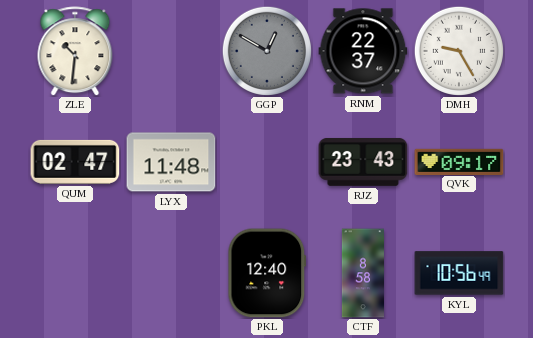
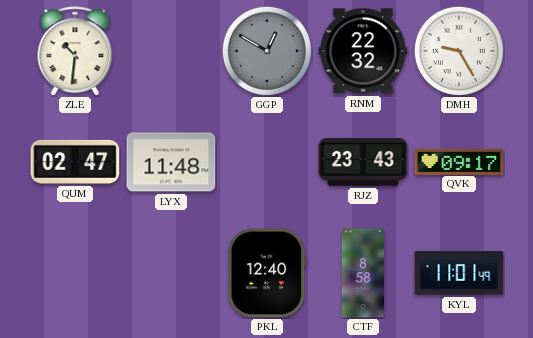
RNM: 22:37 -> 22:32 (363, 51)
KYL: 10:56 -> 11:01 (459, 273)
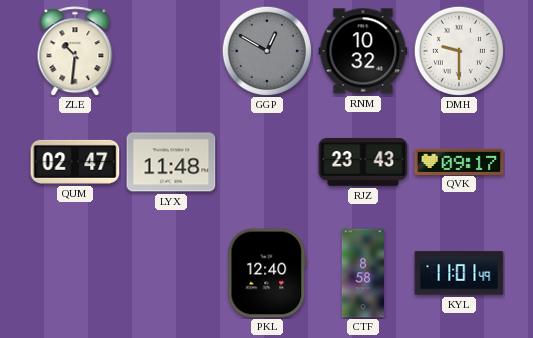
RNM: 22:32 -> 10:32 (363, 51)
DMH: 9:25 -> 9:30 (459, 51)
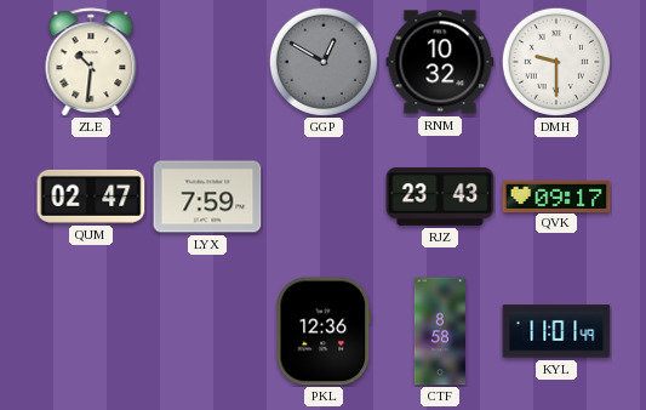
LYX: 11:48 -> 7:59 (207, 197)
PKL: 12:40 -> 12:36 (324, 331)
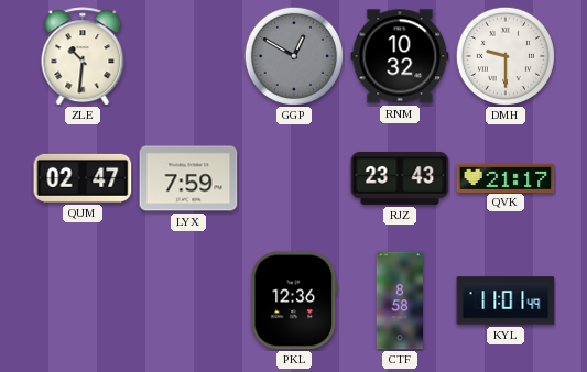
QVK: 09:17 -> 21:17 (506, 177)
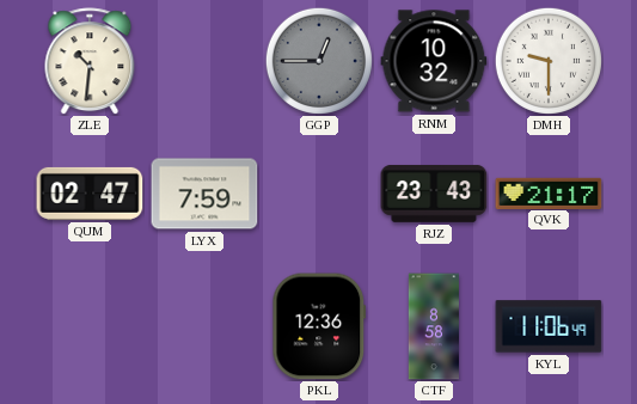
GGP: 12:50 -> 12:45 (319, 61)
KYL: 11:01 -> 11:06 (549, 326)
